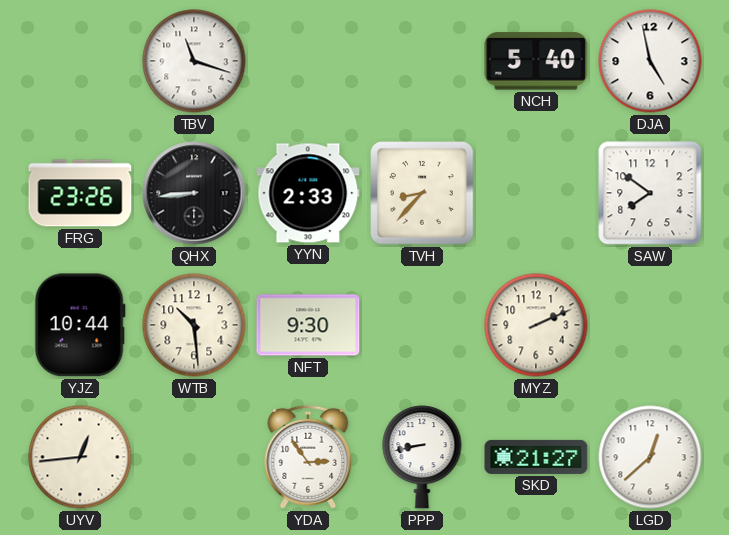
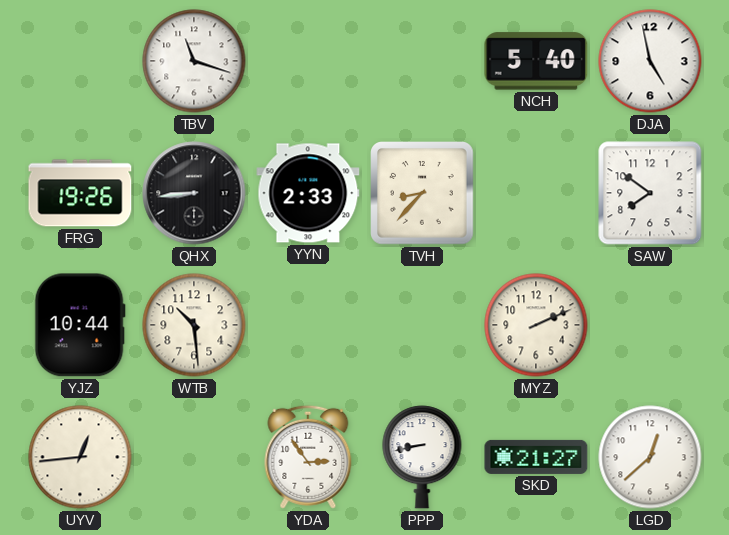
FRG: 23:26 -> 19:26 (80, 193)
NFT: 9:30 -> none (308, 325)
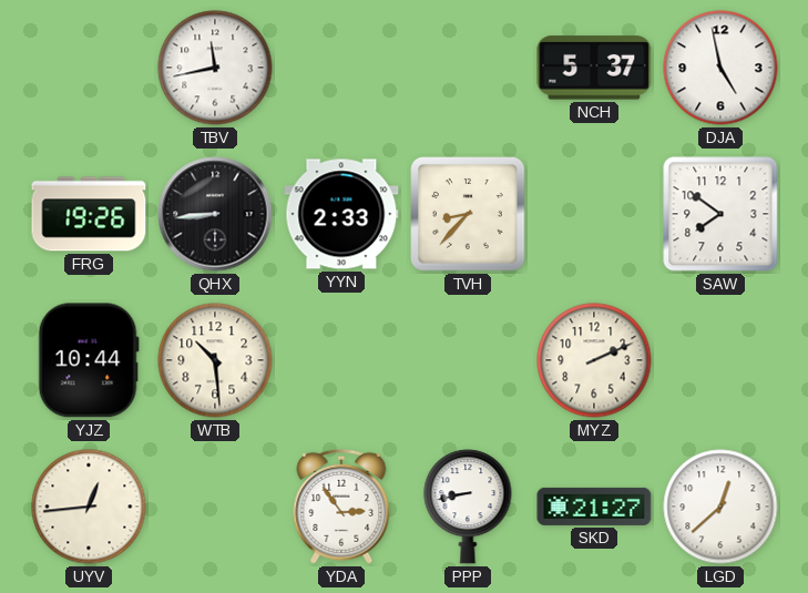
TBV: 11:18 -> 11:43 (215, 68)
NCH: 5:40 -> 5:37 (594, 68)
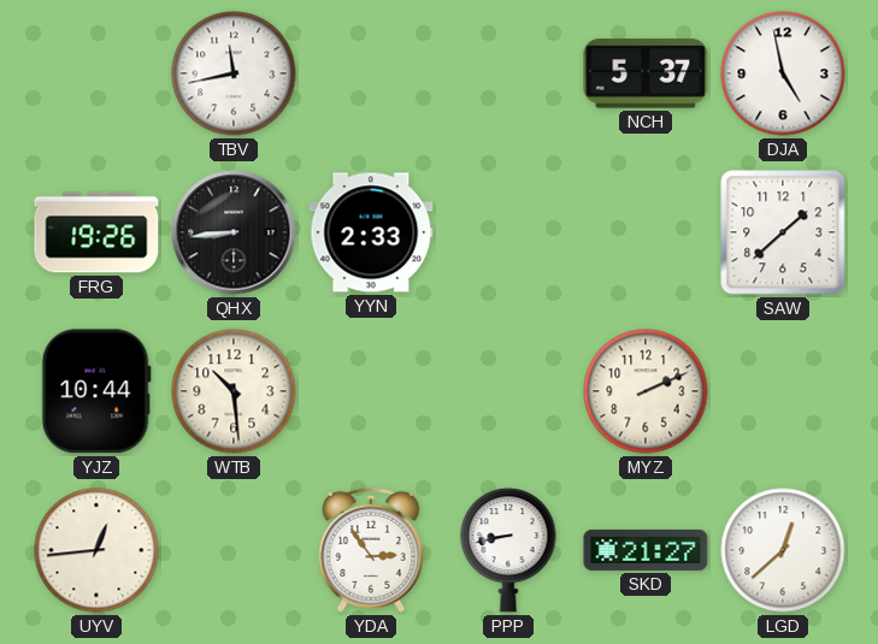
TVH: 8:37 -> none (469, 215)
SAW: 7:51 -> 1:38 (783, 232)
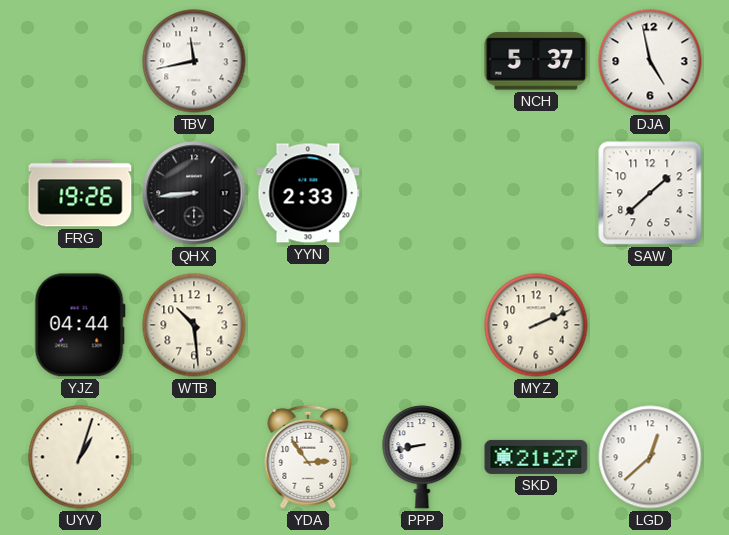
YJZ: 10:44 -> 04:44 (80, 325)
UYV: 12:44 -> 1:03 (80, 457)
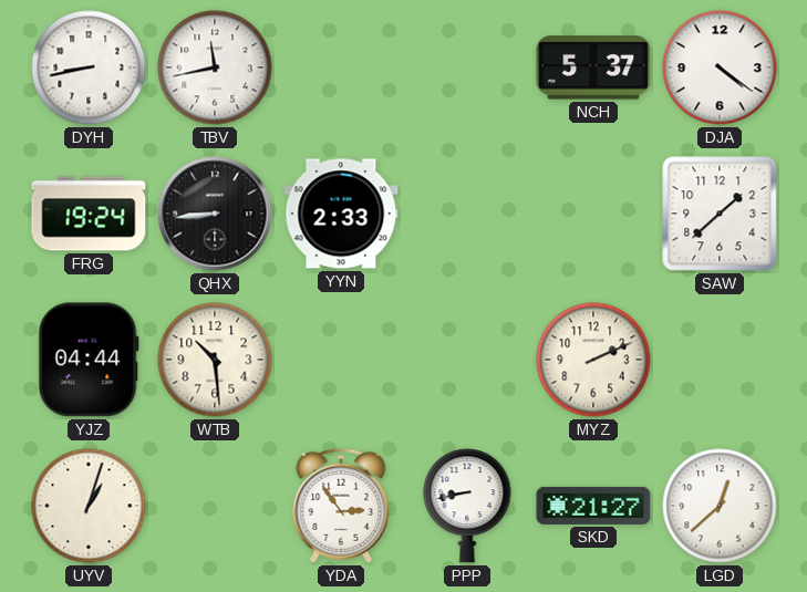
DYH: none -> 8:43 (89, 67)
DJA: 4:58 -> 4:21 (720, 67)
FRG: 19:26 -> 19:24 (89, 214)
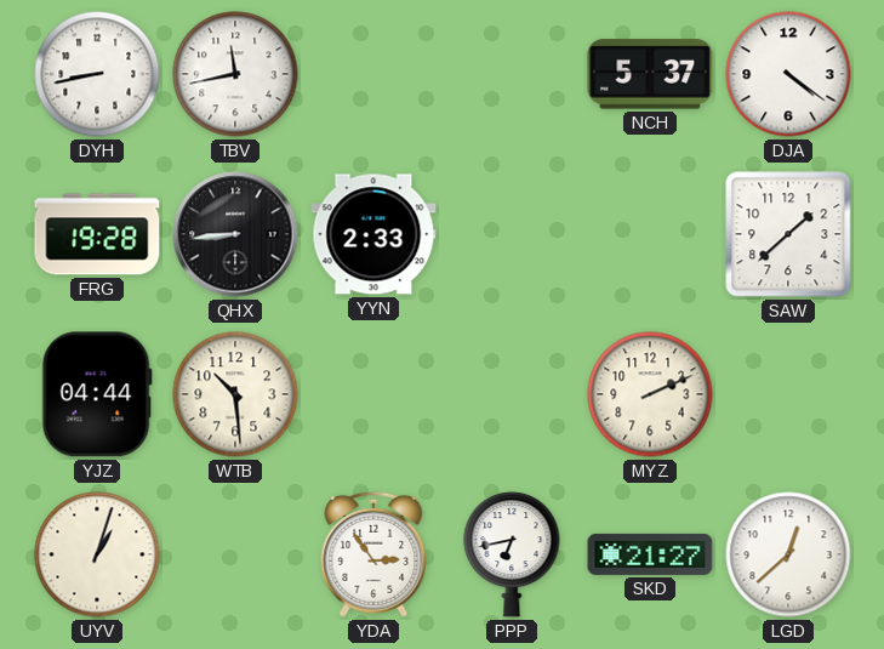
FRG: 19:24 -> 19:28 (97, 234)
PPP: 8:43 -> 6:43 (512, 554)
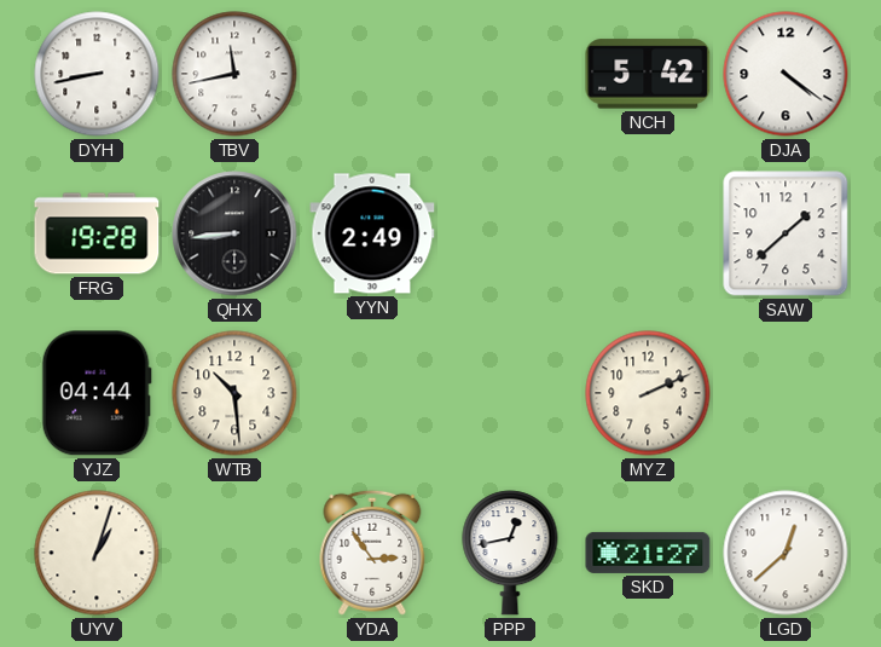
NCH: 5:37 -> 5:42 (648, 74)
YYN: 2:33 -> 2:49 (372, 233)
PPP: 6:43 -> 12:43 (510, 553)
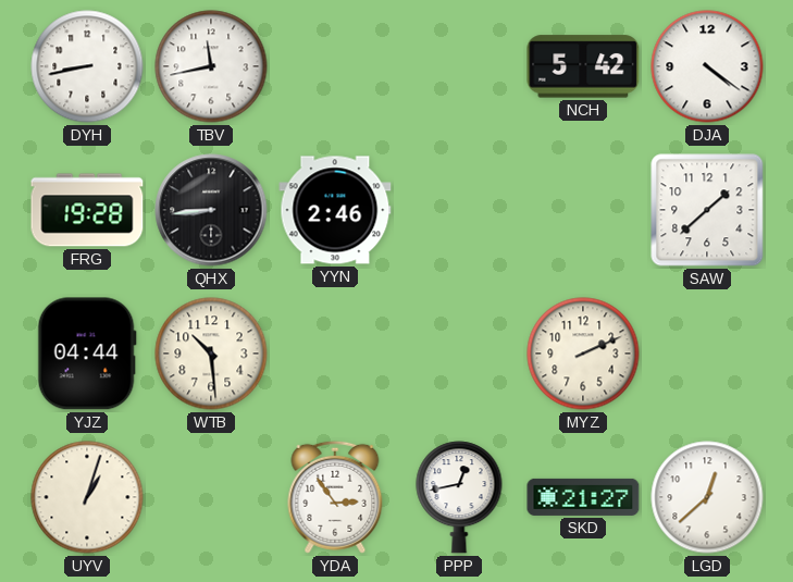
YYN: 2:49 -> 2:46 (335, 210)
